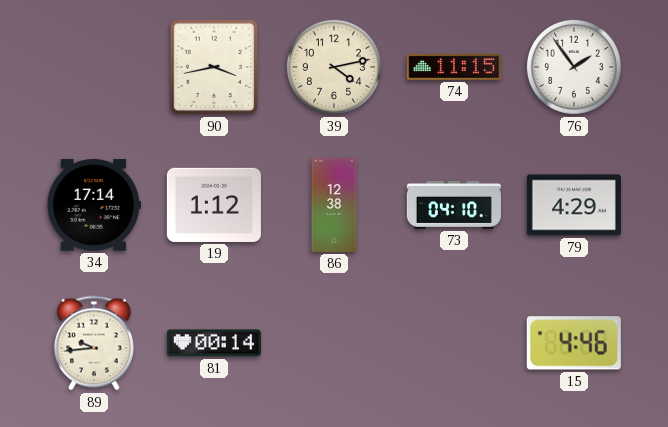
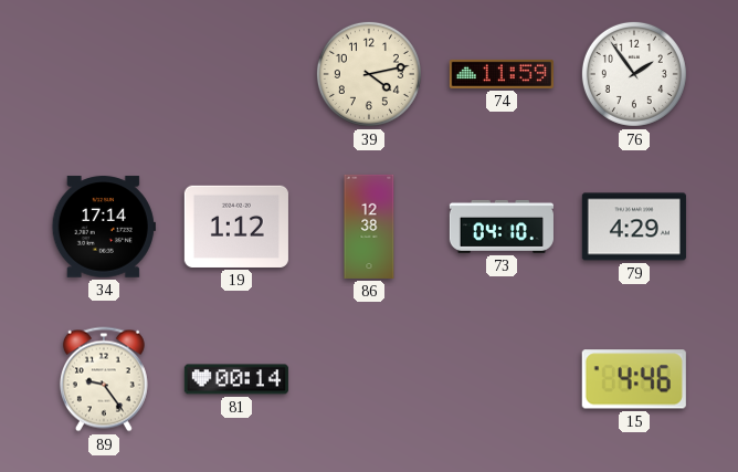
90: 3:43 -> none (214, 67)
74: 11:15 -> 11:59 (502, 74)
89: 9:44 -> 9:24 (104, 379)
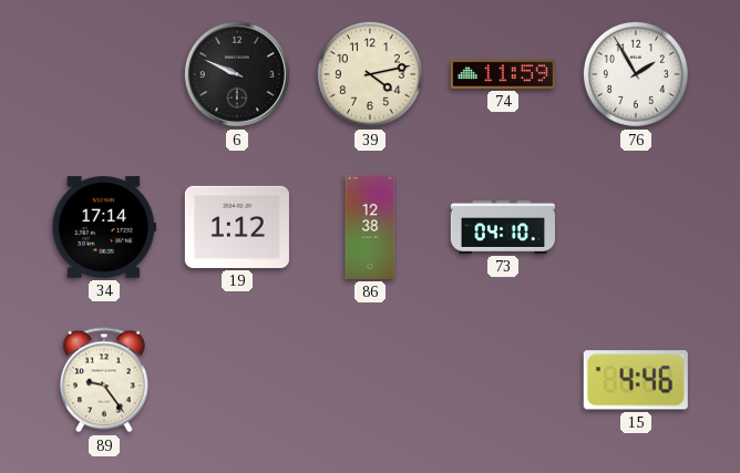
6: none -> 9:49 (237, 74)
76: 1:54 -> 1:55 (636, 74)
79: 4:29 -> none (634, 227)
81: 00:14 -> none (236, 379)
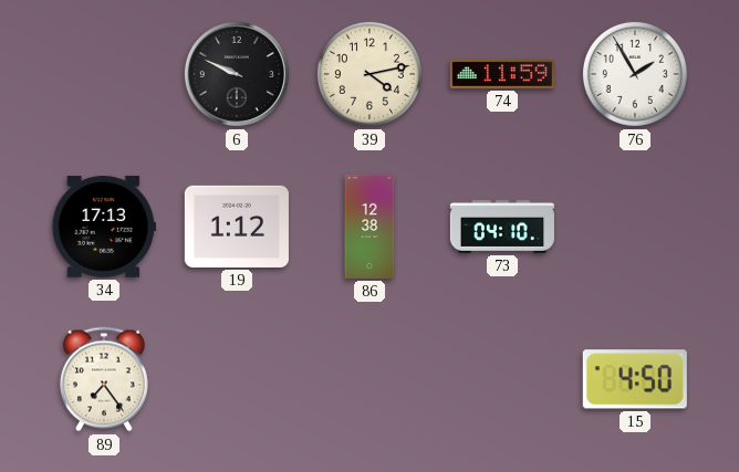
34: 17:14 -> 17:13 (104, 227)
89: 9:24 -> 7:24 (104, 379)
15: 4:46 -> 4:50 (635, 379)
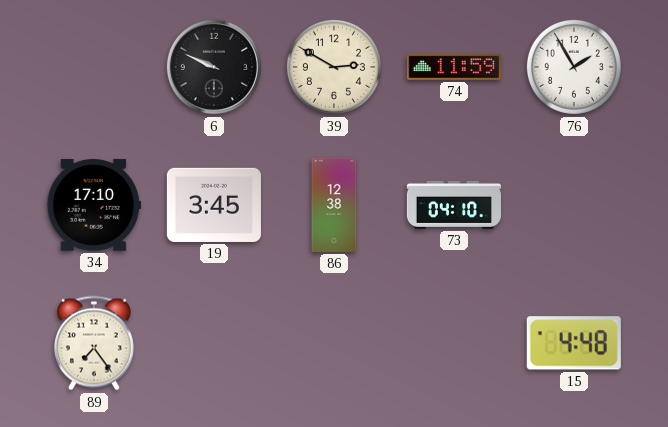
39: 4:13 -> 2:50 (334, 67)
34: 17:13 -> 17:10 (94, 205)
19: 1:12 -> 3:45 (214, 205)
15: 4:50 -> 4:48 (574, 343)
